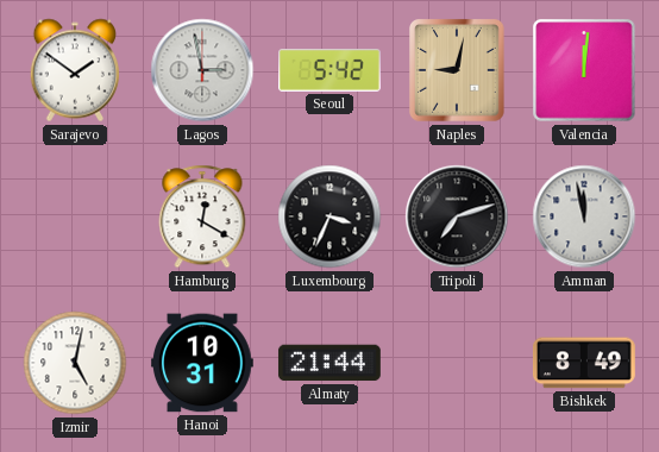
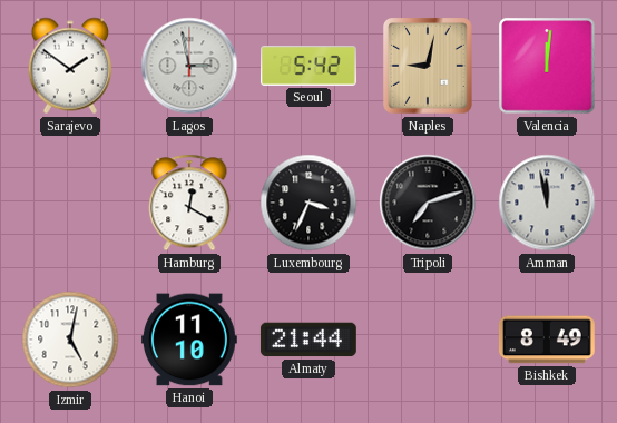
Hanoi: 10:31 -> 11:10 (189, 340)
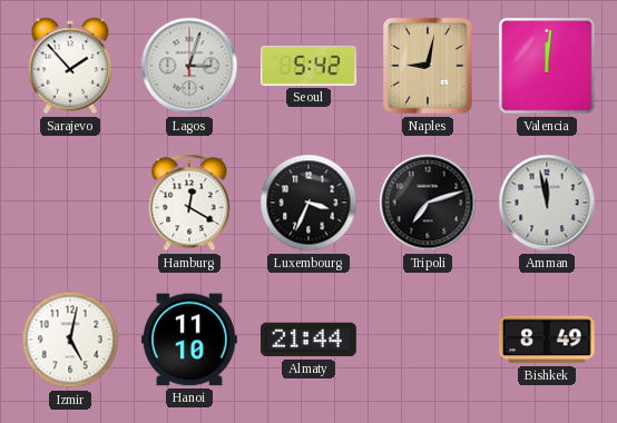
Sarajevo: 1:51 -> 1:53 (70, 66)
Lagos: 2:58 -> 3:03 (189, 66)
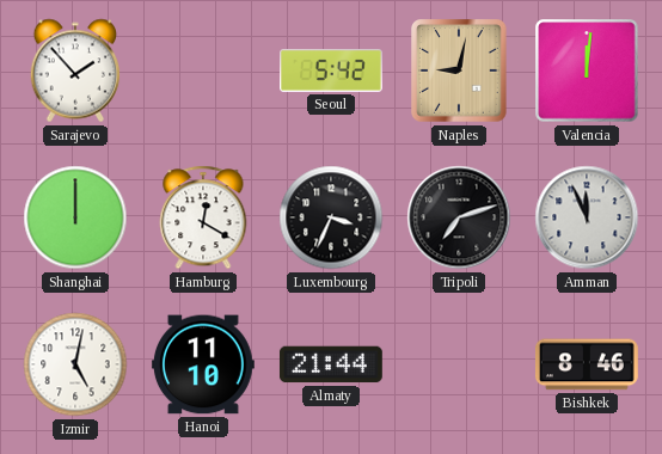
Lagos: 3:03 -> none (189, 66)
Shanghai: none -> 12:00 (75, 217)
Amman: 11:58 -> 11:56 (587, 217)
Bishkek: 8:49 -> 8:46 (587, 364)
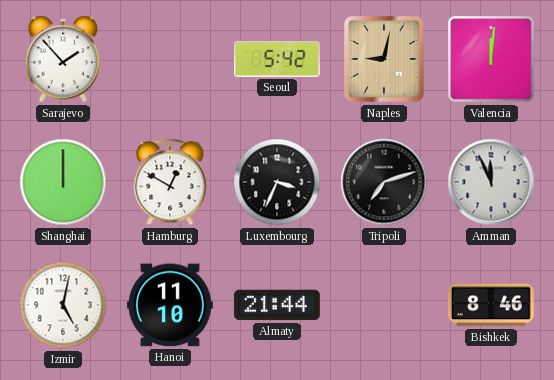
Hamburg: 12:20 -> 12:50 (170, 182)
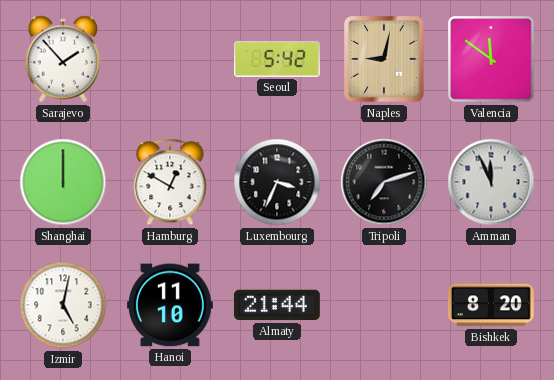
Valencia: 12:01 -> 11:51 (491, 59)
Bishkek: 8:46 -> 8:20 (491, 305)
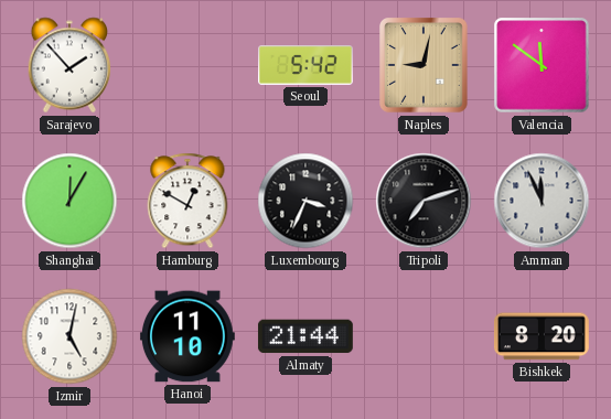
Shanghai: 12:00 -> 12:05 (69, 201)
